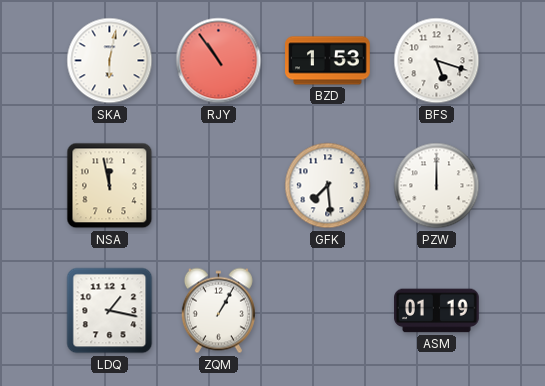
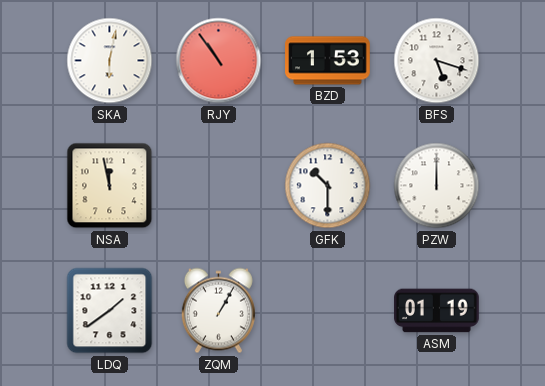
GFK: 7:29 -> 10:30 (328, 186)
LDQ: 1:17 -> 1:39 (110, 311)
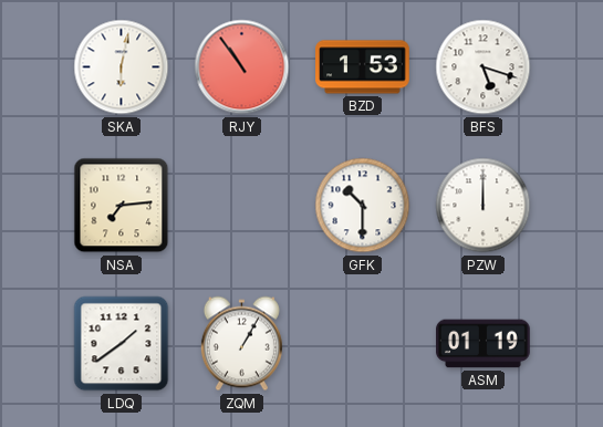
NSA: 11:58 -> 7:14 (122, 206)
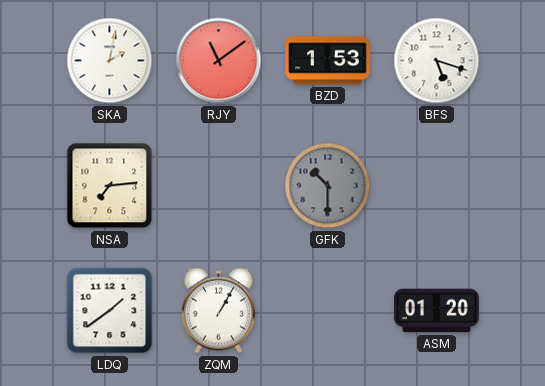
SKA: 6:02 -> 2:02 (110, 61)
RJY: 10:54 -> 11:09 (219, 61)
GFK dial: white -> grey (328, 186)
PZW: 12:00 -> none (484, 206)
ASM: 01:19 -> 01:20 (437, 311)
